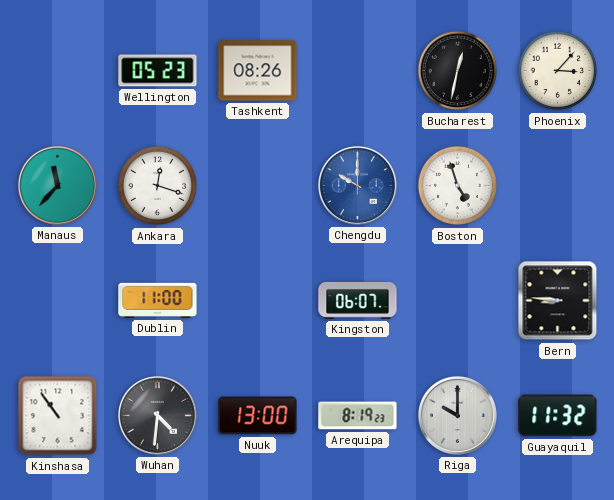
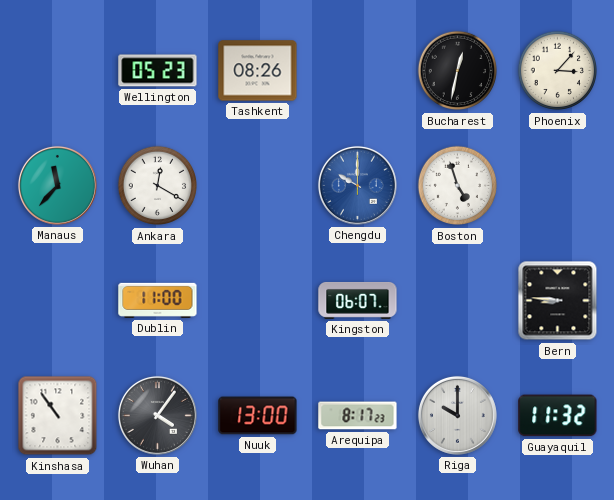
Ankara: 12:18 -> 12:20 (158, 186)
Wuhan: 4:31 -> 4:06 (157, 415)
Arequipa: 8:19 -> 8:17 (358, 416)
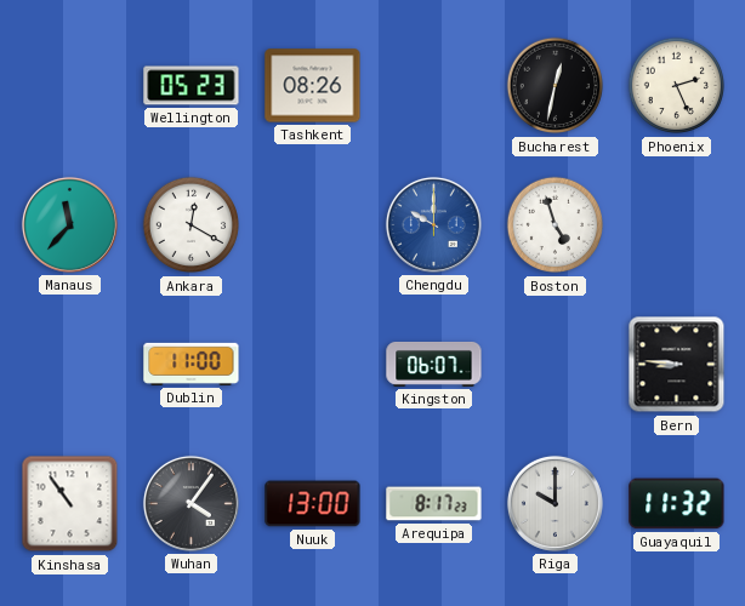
Phoenix: 3:07 -> 2:26 (677, 86)
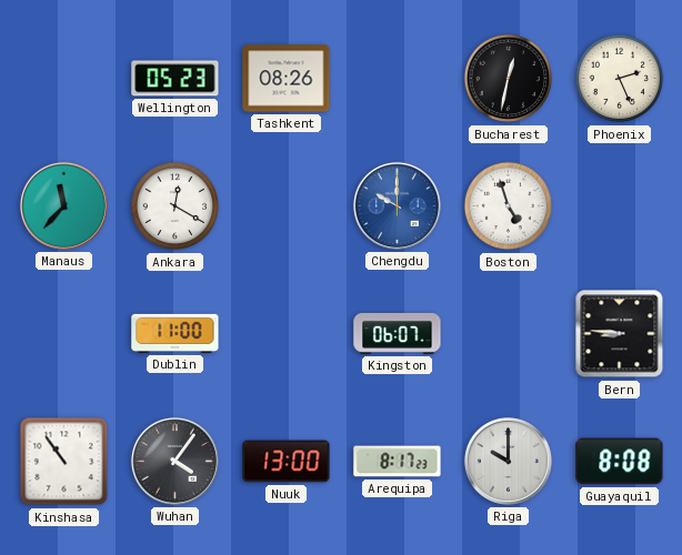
Guayaquil: 11:32 -> 8:08 (620, 462)
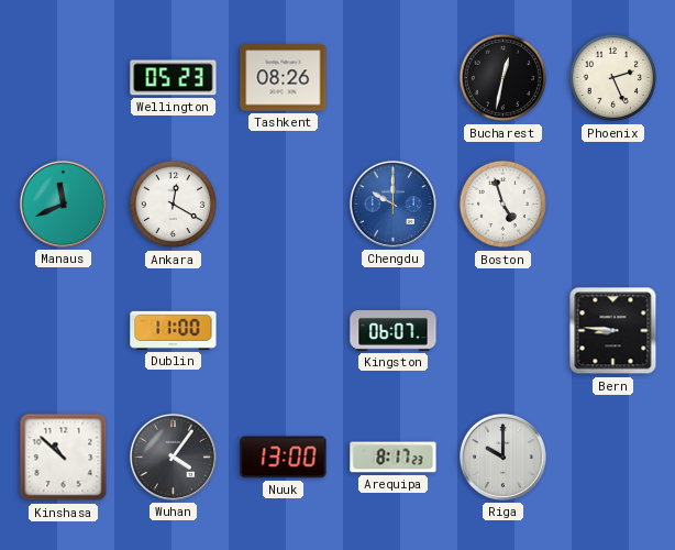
Manaus: 11:37 -> 11:41 (63, 204)
Kinshasa: 10:54 -> 10:52 (64, 458)
Guayaquil: 8:08 -> none (620, 462)
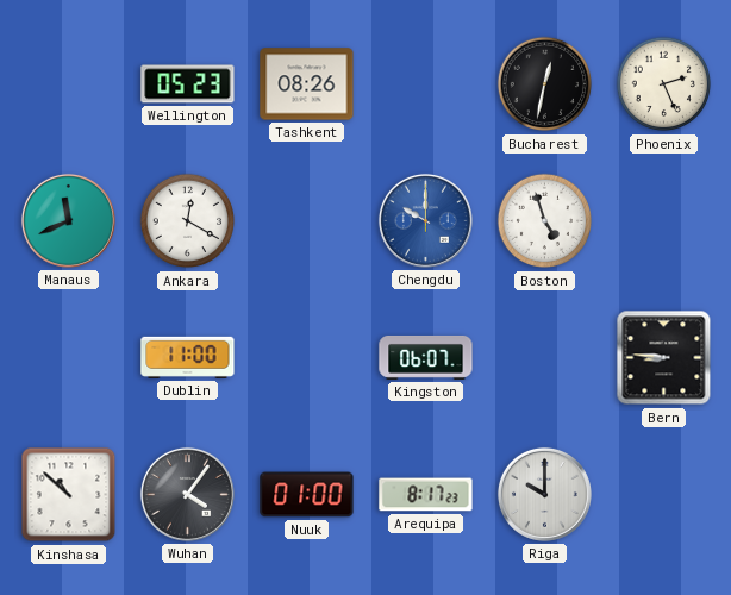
Nuuk: 13:00 -> 01:00 (307, 495)
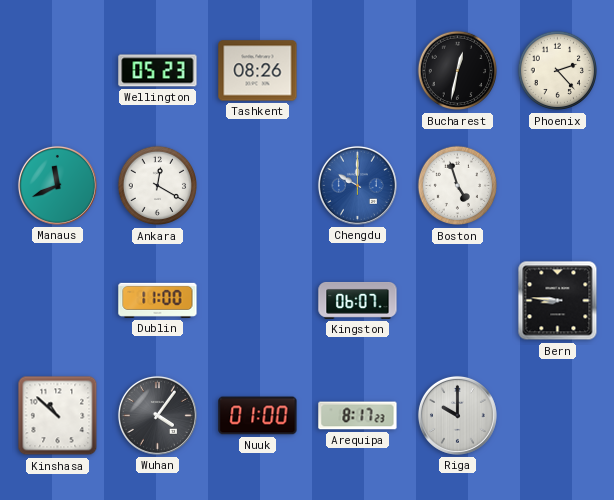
Phoenix: 2:26 -> 2:23 (558, 71)
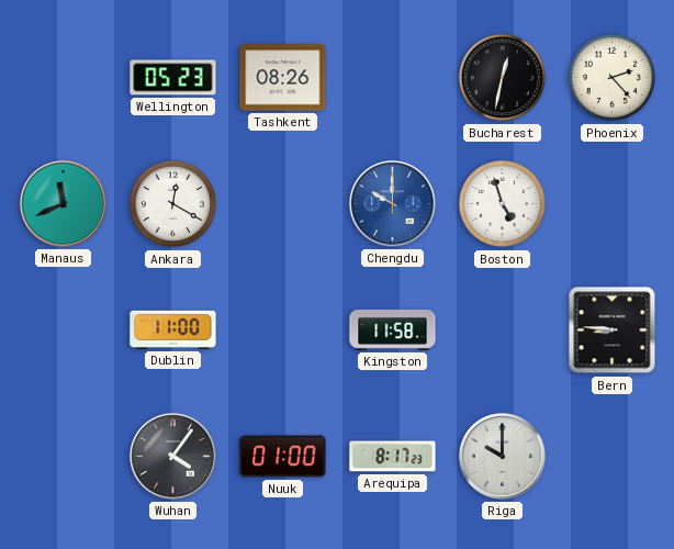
Kingston: 06:07 -> 11:58 (393, 329)
Kinshasa: 10:52 -> none (58, 416)
